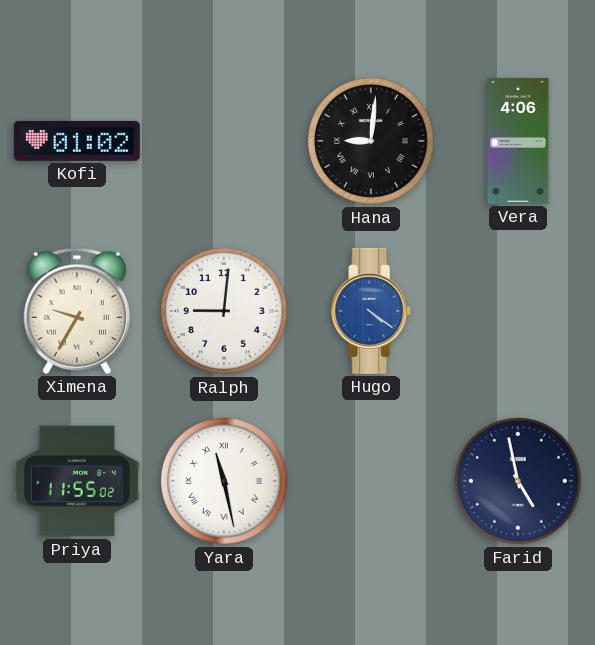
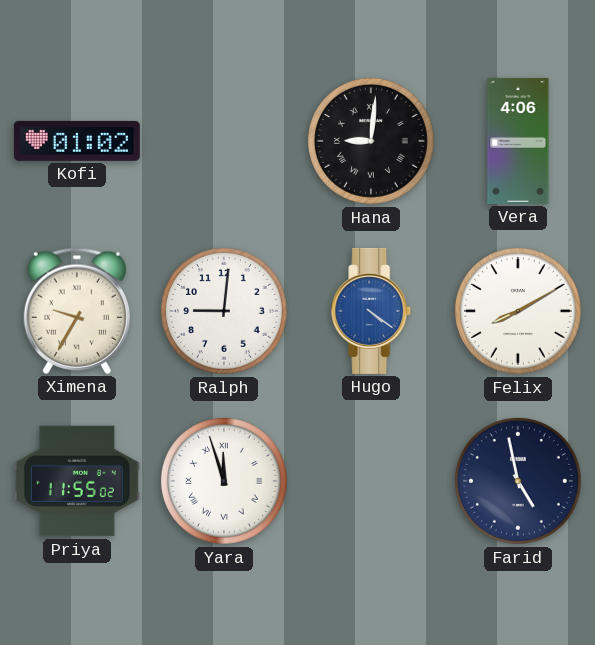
Felix: none -> 8:10 (518, 311)
Yara: 11:28 -> 11:57 (224, 481)
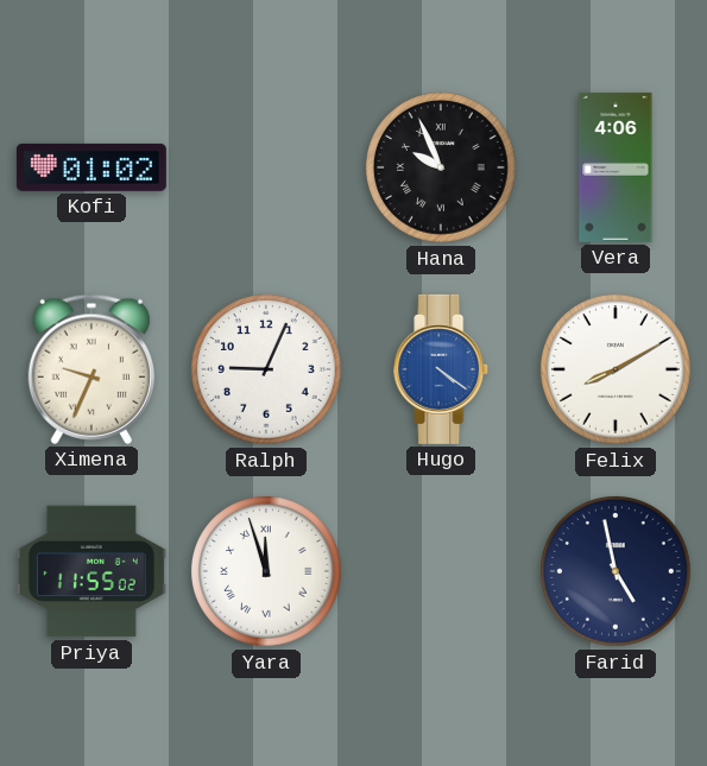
Hana: 9:01 -> 9:56 (441, 167)
Ximena: 9:35 -> 9:34 (91, 369)
Ralph: 9:01 -> 9:04 (266, 369)
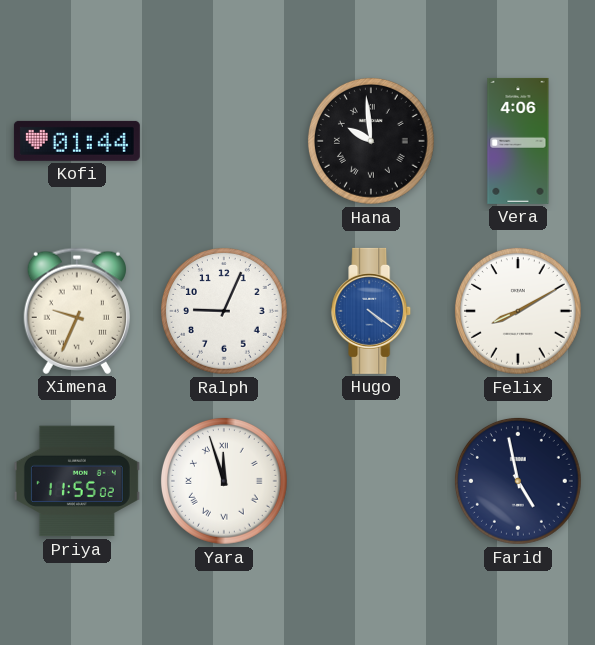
Kofi: 01:02 -> 01:44 (77, 141)
Hana: 9:56 -> 9:59 (371, 141)
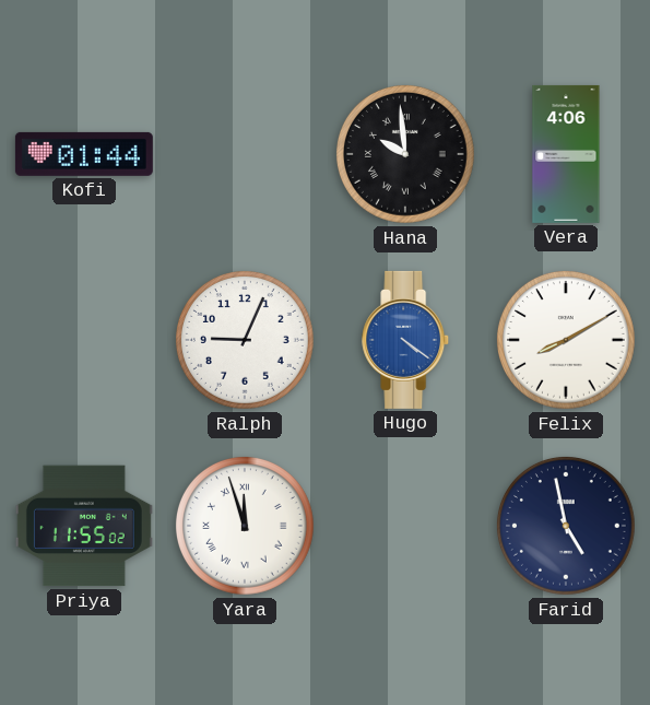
Ximena: 9:34 -> none (77, 311)
